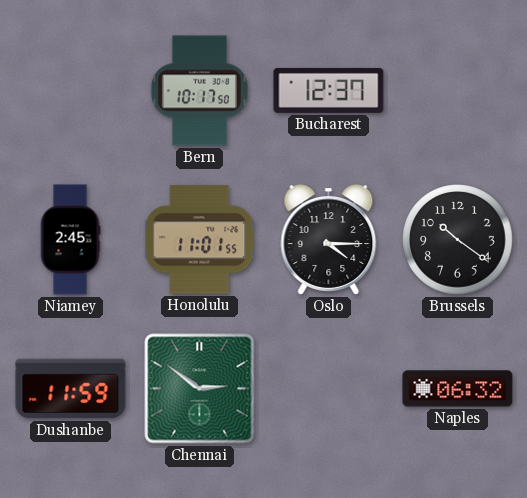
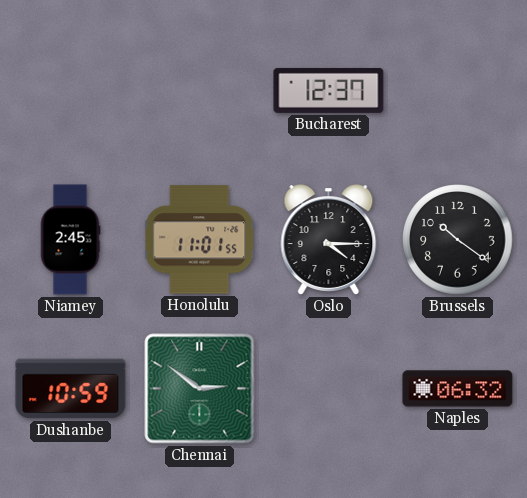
Bern: 10:17 -> none (199, 91)
Dushanbe: 11:59 -> 10:59 (71, 389)
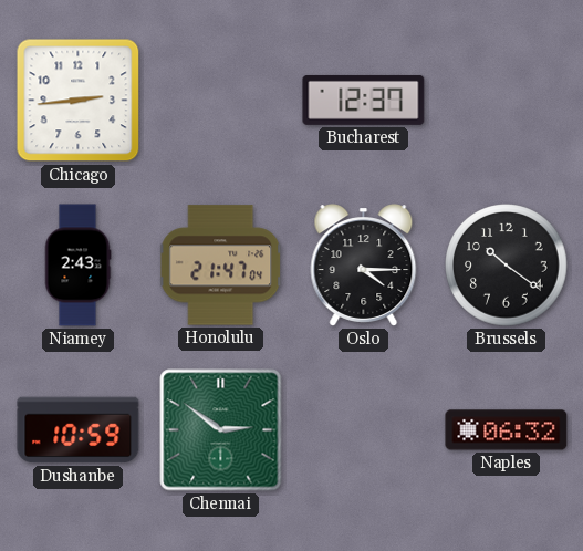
Chicago: none -> 2:44 (79, 101)
Niamey: 2:45 -> 2:43 (77, 266)
Honolulu: 11:01 -> 21:47 (221, 266)
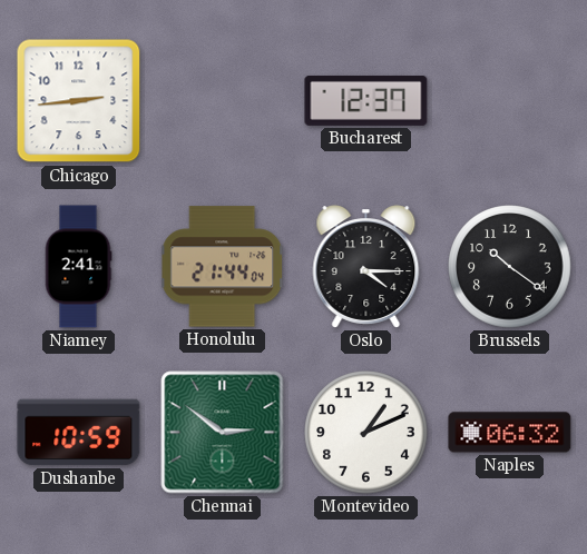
Niamey: 2:43 -> 2:41 (78, 267)
Honolulu: 21:47 -> 21:44 (223, 267)
Montevideo: none -> 1:11 (366, 433)
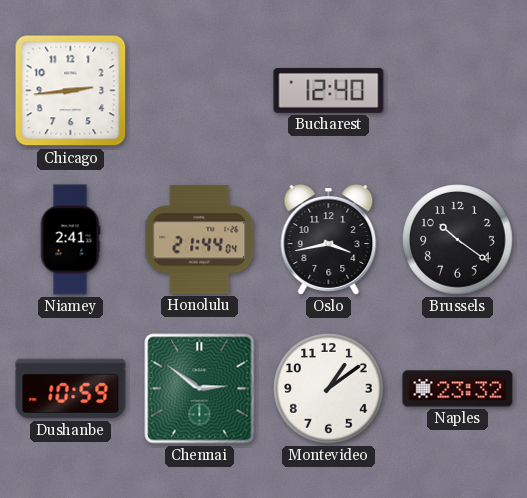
Bucharest: 12:37 -> 12:40 (329, 90)
Oslo: 4:15 -> 3:43 (329, 240)
Montevideo: 1:11 -> 1:09 (329, 389)
Naples: 06:32 -> 23:32 (458, 389)
